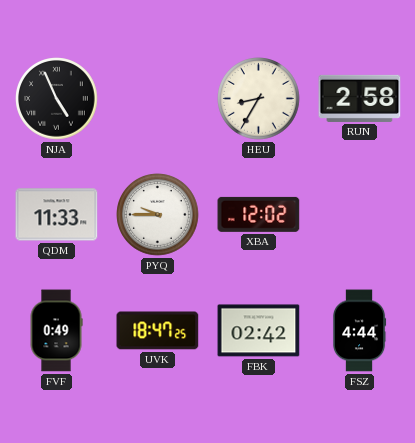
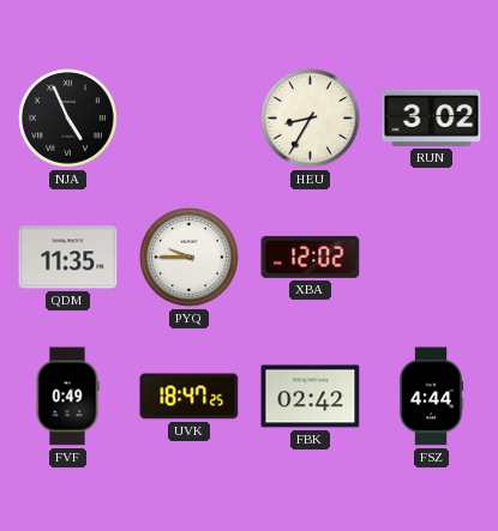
RUN: 2:58 -> 3:02 (432, 117)
QDM: 11:33 -> 11:35 (68, 258)
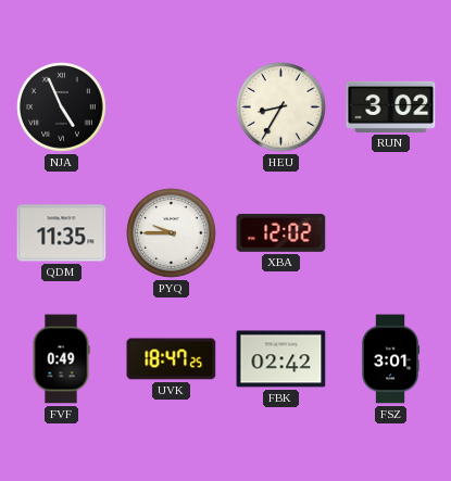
FSZ: 4:44 -> 3:01 (390, 359)
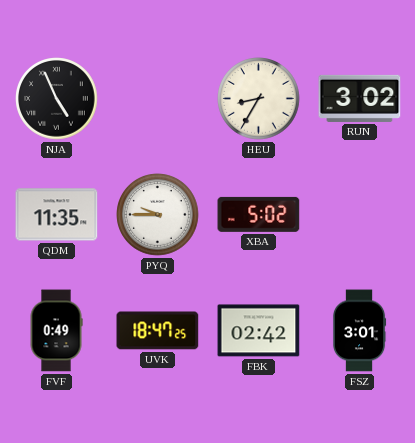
XBA: 12:02 -> 5:02 (259, 214)
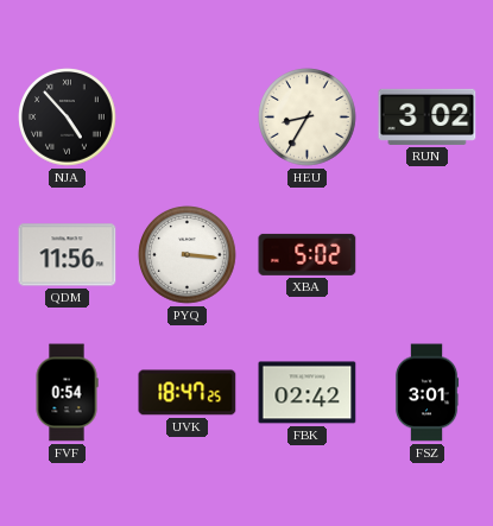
NJA: 4:56 -> 4:53 (68, 118)
QDM: 11:35 -> 11:56 (68, 255)
PYQ: 9:45 -> 3:16 (188, 255)
FVF: 0:49 -> 0:54 (67, 393)
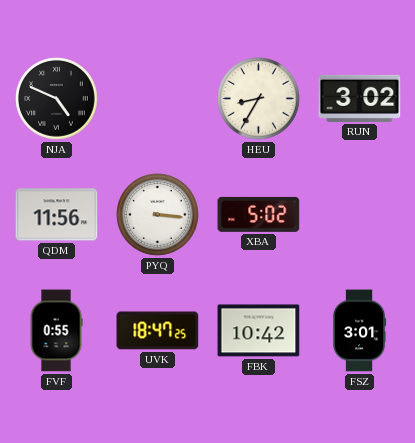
NJA: 4:53 -> 4:49 (57, 99)
FVF: 0:54 -> 0:55 (56, 331)
FBK: 02:42 -> 10:42 (259, 331)
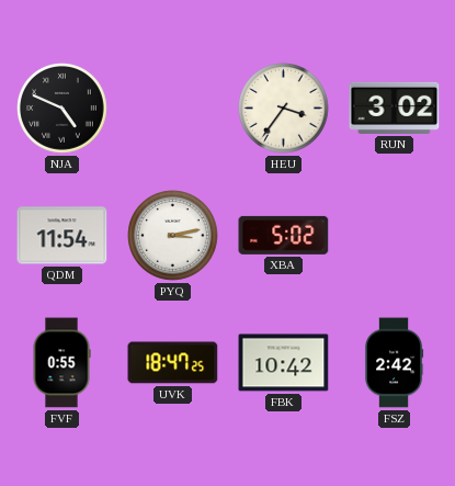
HEU: 8:35 -> 3:36 (284, 109)
QDM: 11:56 -> 11:54 (62, 236)
PYQ: 3:16 -> 3:13 (173, 236)
FSZ: 3:01 -> 2:42 (394, 363)
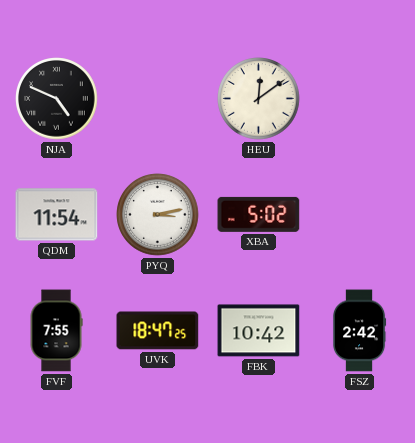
HEU: 3:36 -> 12:09 (259, 99)
RUN: 3:02 -> none (395, 108)
FVF: 0:55 -> 7:55 (56, 331)
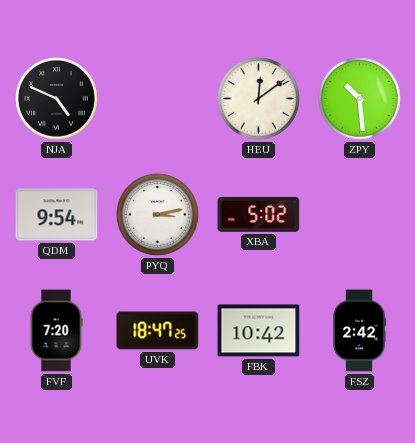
ZPY: none -> 10:29 (360, 99)
QDM: 11:54 -> 9:54 (57, 215)
FVF: 7:55 -> 7:20 (56, 331)
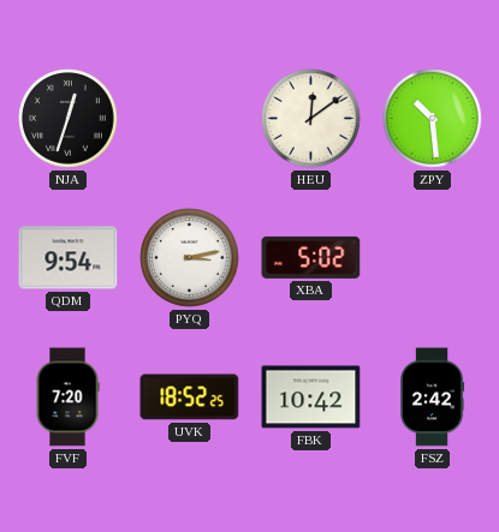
NJA: 4:49 -> 12:33 (69, 119)
UVK: 18:47 -> 18:52 (190, 397)
